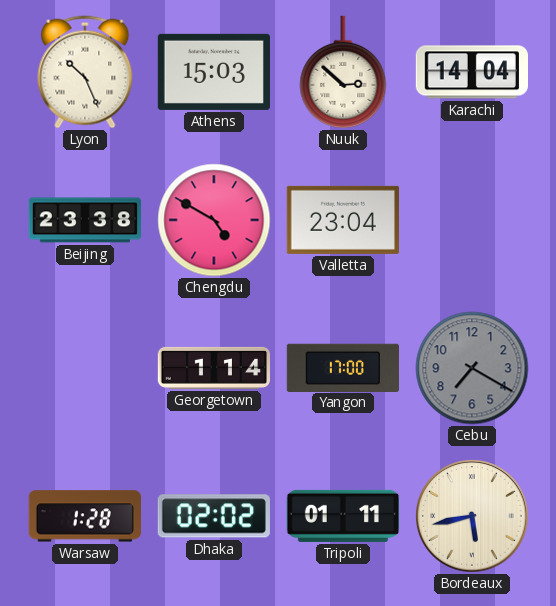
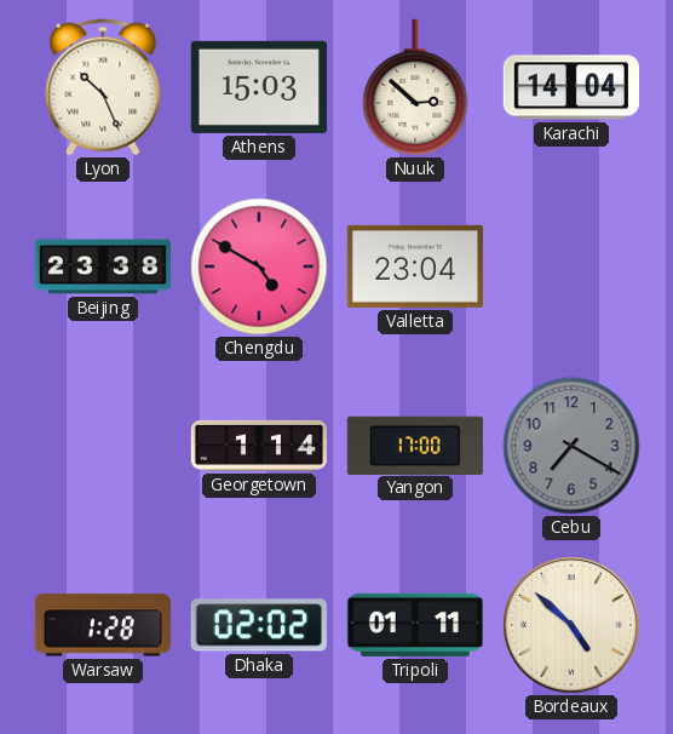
Bordeaux: 5:43 -> 4:52 (571, 625)
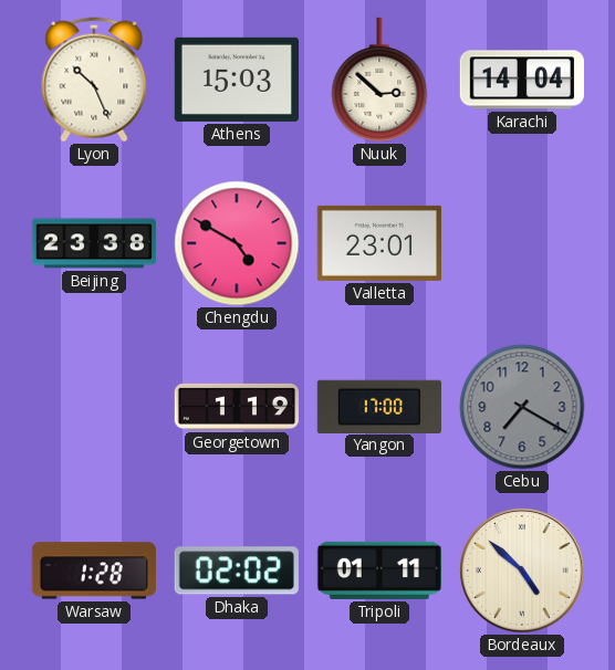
Valletta: 23:04 -> 23:01 (379, 243)
Georgetown: 1:14 -> 1:19 (236, 407)
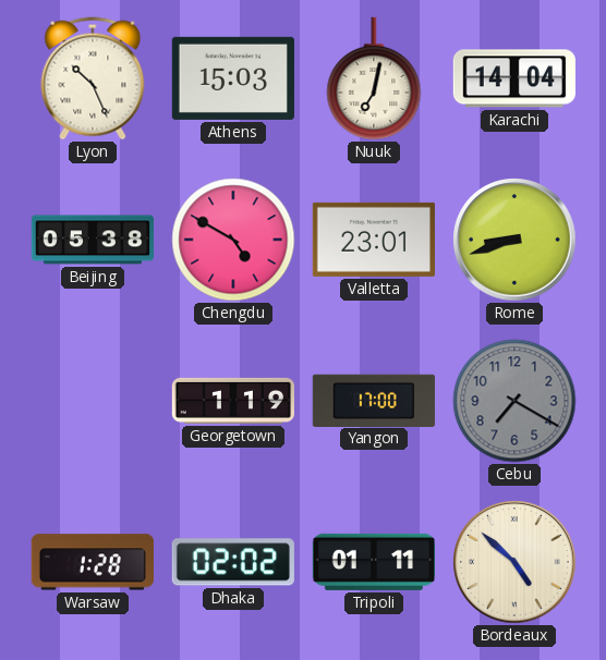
Nuuk: 2:52 -> 7:02 (374, 78)
Beijing: 23:38 -> 05:38 (92, 240)
Rome: none -> 8:42 (514, 240)
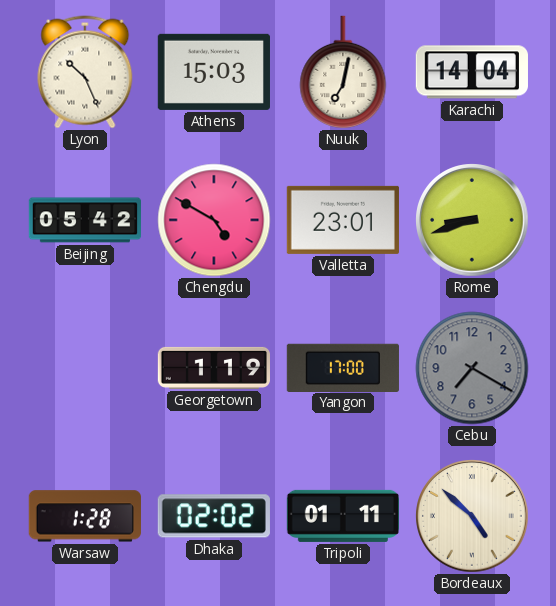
Beijing: 05:38 -> 05:42 (84, 220)
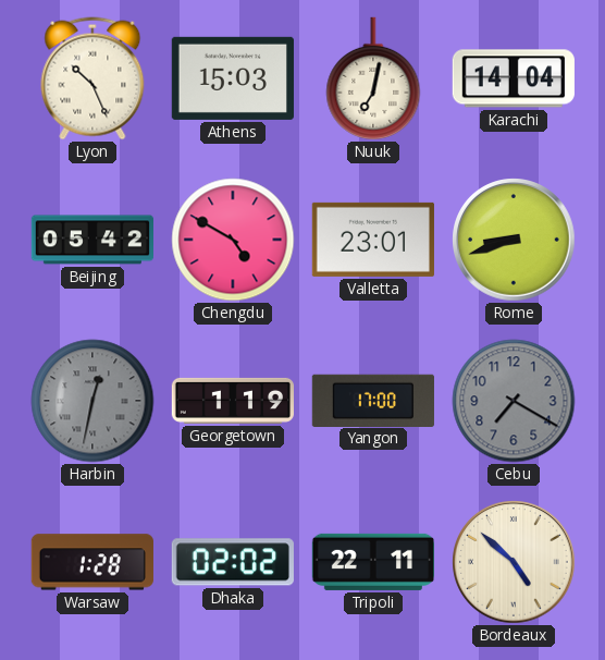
Harbin: none -> 12:32 (92, 401)
Tripoli: 01:11 -> 22:11 (372, 562)
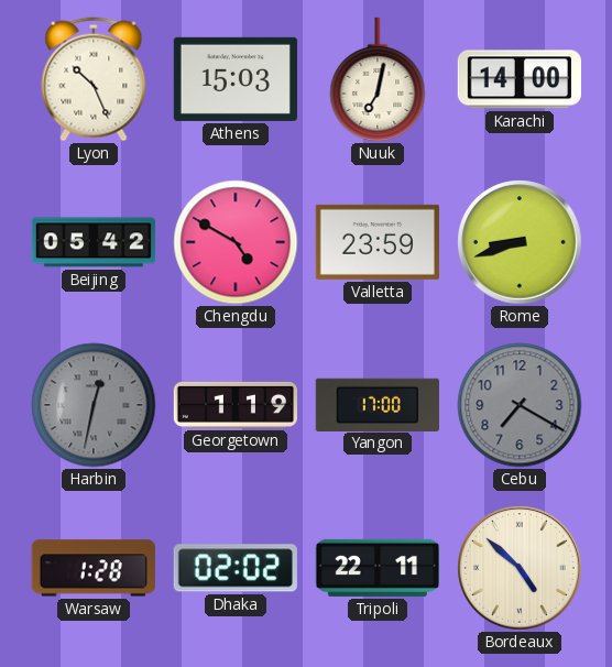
Karachi: 14:04 -> 14:00 (520, 79)
Valletta: 23:01 -> 23:59 (378, 242)
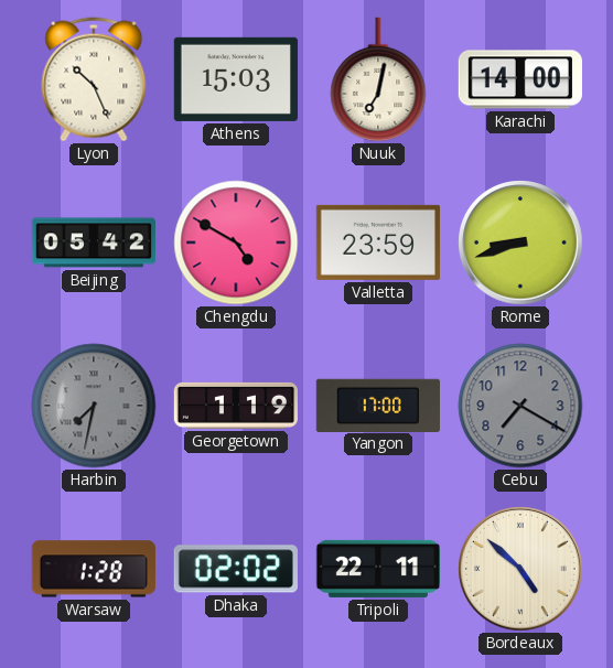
Harbin: 12:32 -> 7:32 (94, 406)
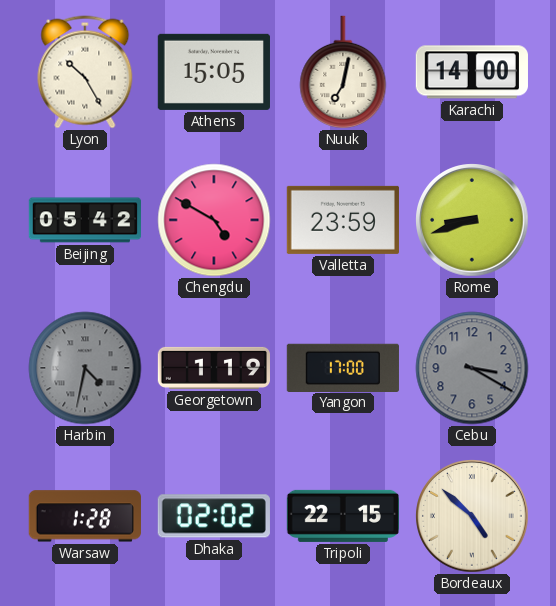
Lyon: 10:26 -> 10:25 (85, 72)
Athens: 15:03 -> 15:05 (214, 72)
Harbin: 7:32 -> 4:32 (85, 368)
Cebu: 7:20 -> 3:20 (472, 368)
Tripoli: 22:11 -> 22:15 (342, 516)
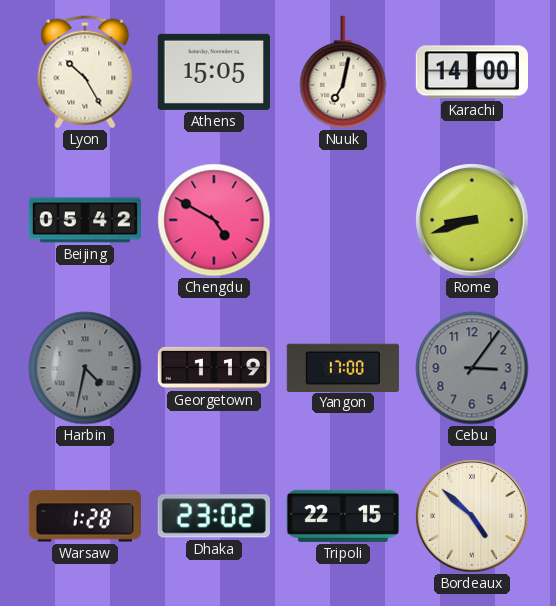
Valletta: 23:59 -> none (343, 220)
Cebu: 3:20 -> 3:06 (472, 368)
Dhaka: 02:02 -> 23:02 (214, 516)
